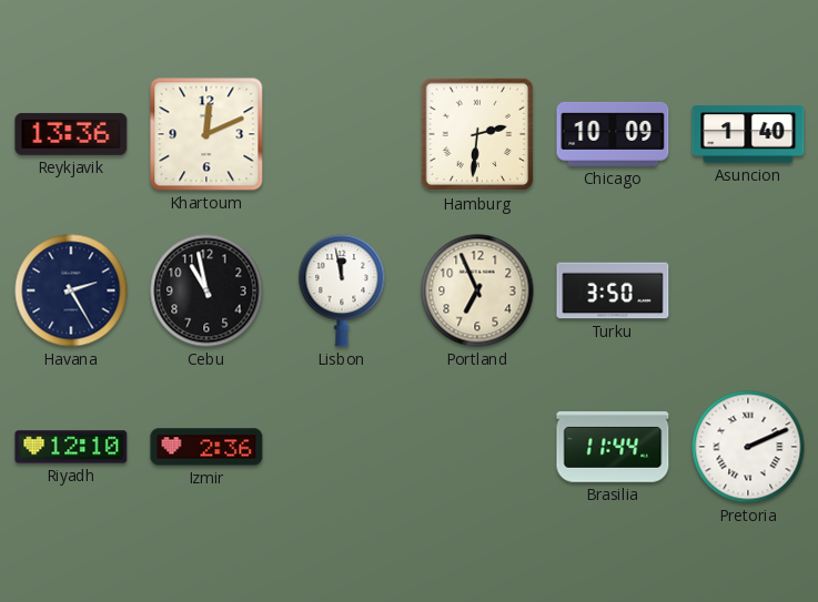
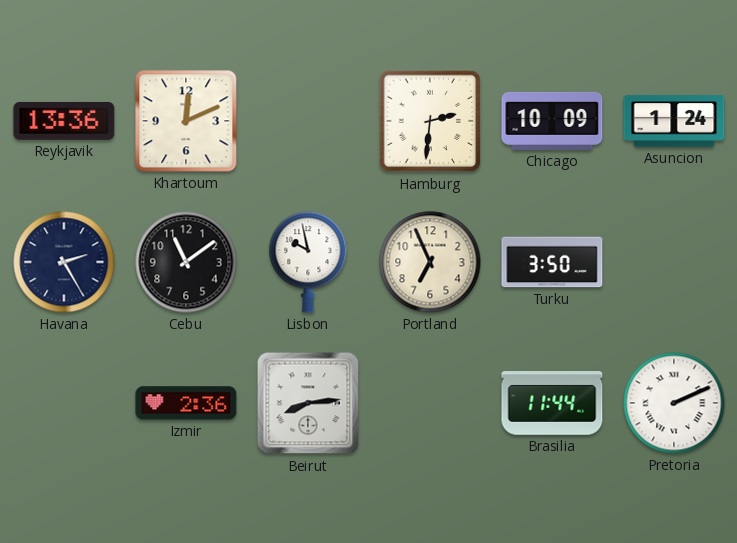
Asuncion: 1:40 -> 1:24 (674, 121)
Cebu: 10:58 -> 11:09 (186, 262)
Lisbon: 11:58 -> 9:58 (308, 262)
Riyadh: 12:10 -> none (71, 447)
Beirut: none -> 8:14 (308, 403)
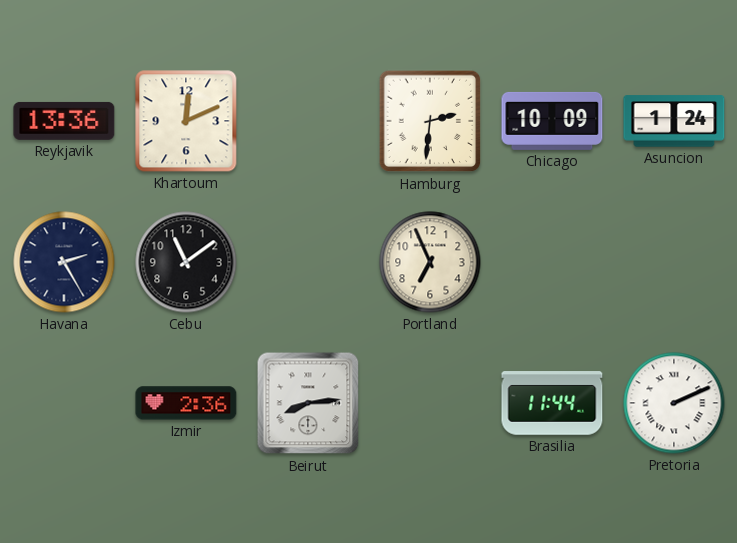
Lisbon: 9:58 -> none (308, 262)
Turku: 3:50 -> none (552, 262)
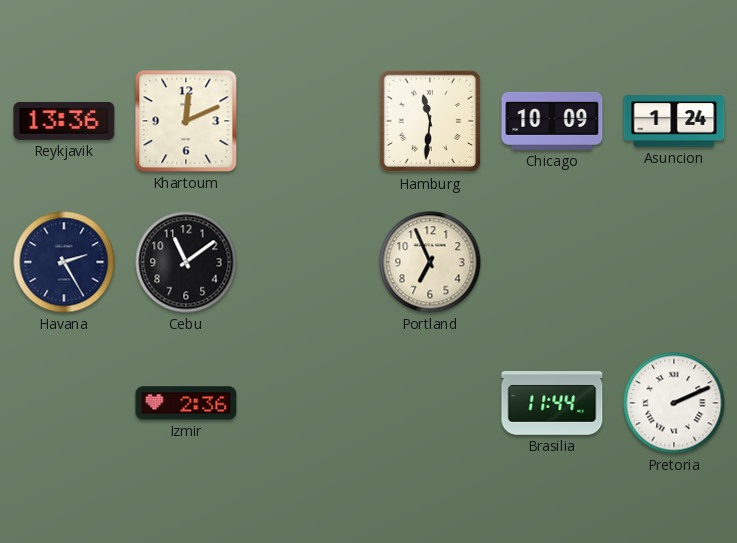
Hamburg: 2:31 -> 11:31 (430, 121)
Beirut: 8:14 -> none (308, 403)
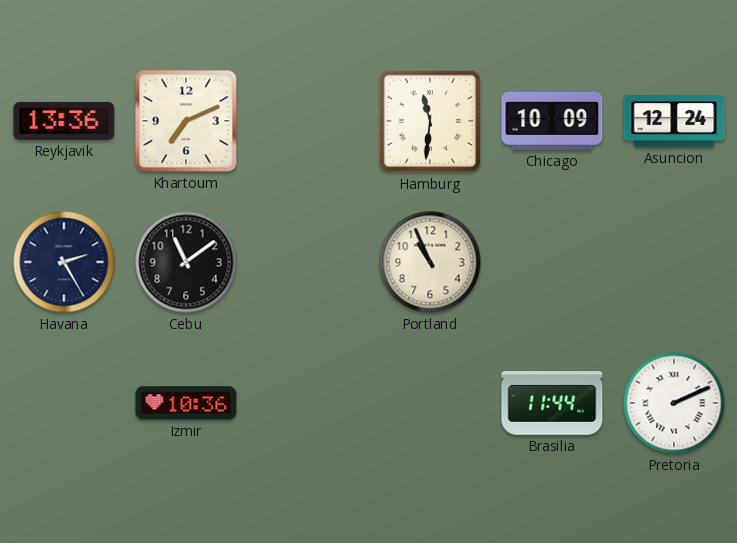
Khartoum: 12:11 -> 7:11 (186, 121)
Asuncion: 1:24 -> 12:24 (674, 121)
Portland: 6:56 -> 10:56 (430, 262)
Izmir: 2:36 -> 10:36 (186, 403)
